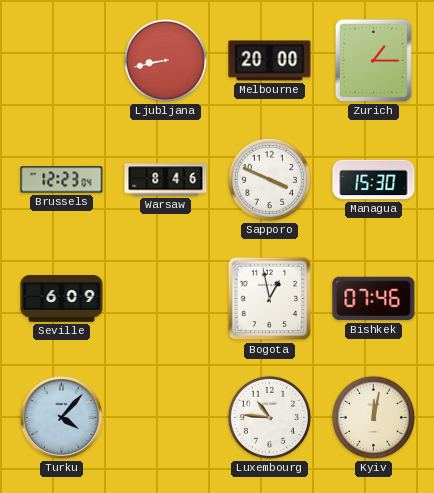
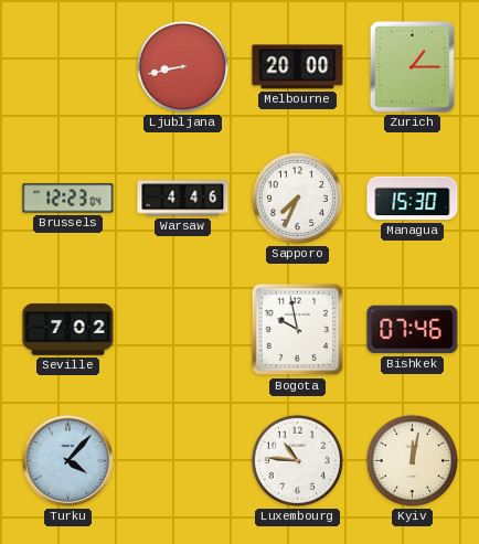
Warsaw: 8:46 -> 4:46 (183, 199)
Sapporo: 3:49 -> 7:34 (297, 198)
Seville: 6:09 -> 7:02 (68, 330)
Bogota: 12:58 -> 9:58 (298, 330)
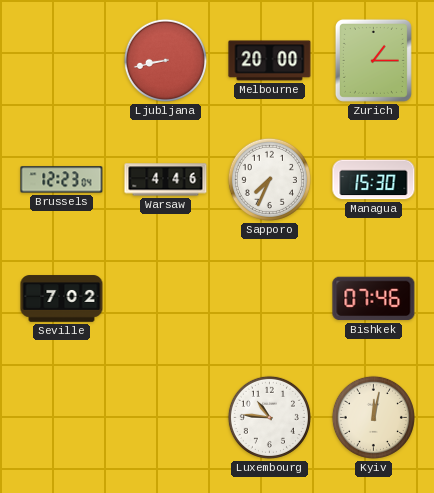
Bogota: 9:58 -> none (298, 330)
Turku: 4:07 -> none (67, 460)
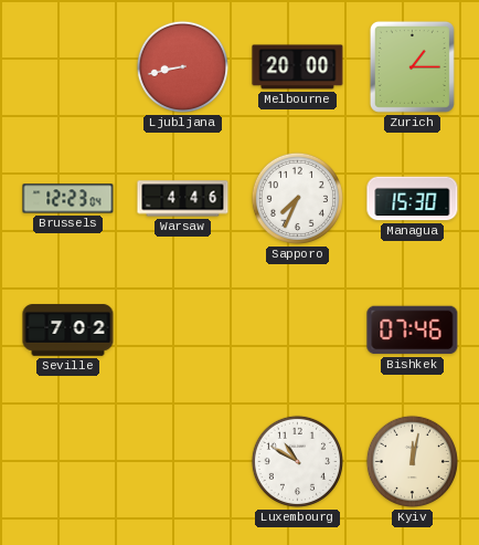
Luxembourg: 10:46 -> 10:50 (297, 461)
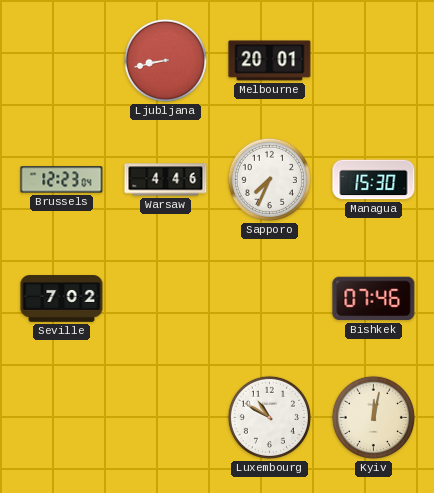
Melbourne: 20:00 -> 20:01 (270, 61)
Zurich: 1:15 -> none (412, 66)
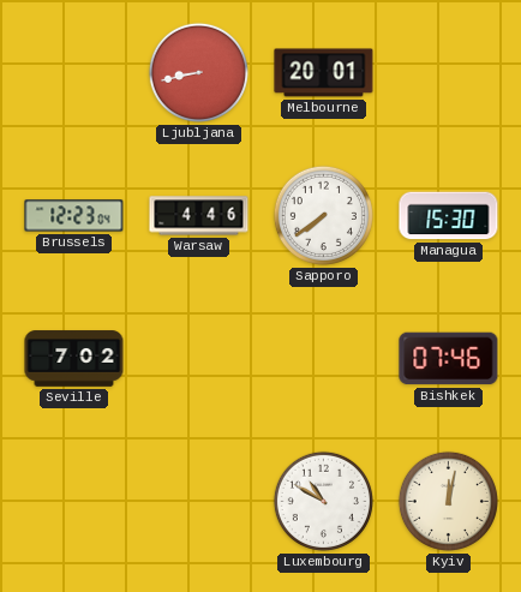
Sapporo: 7:34 -> 7:39 (323, 215)
